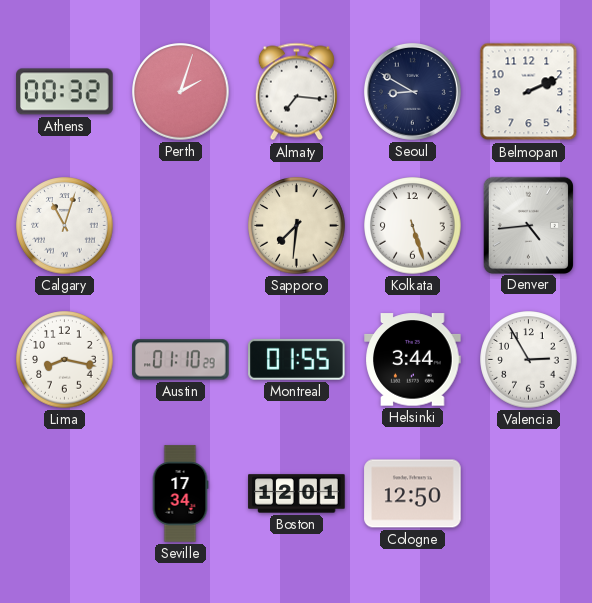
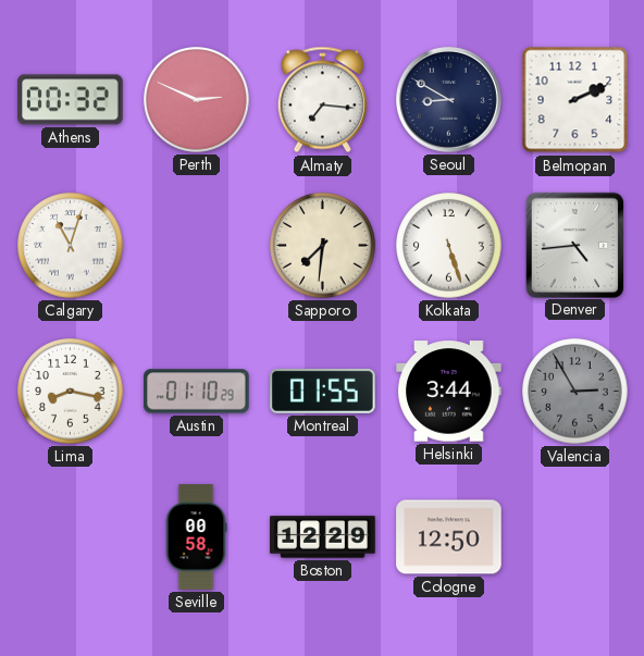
Perth: 2:03 -> 2:49 (197, 100)
Valencia dial: white -> grey (575, 392)
Seville: 17:34 -> 00:58 (196, 537)
Boston: 12:01 -> 12:29 (323, 537)
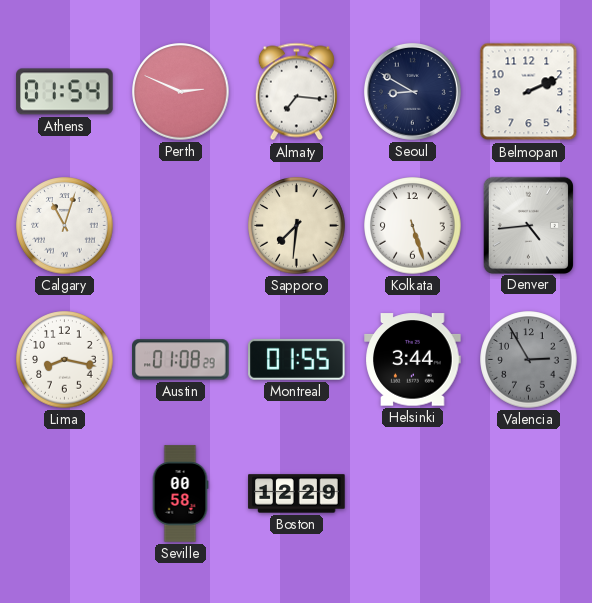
Athens: 00:32 -> 01:54 (65, 92)
Austin: 01:10 -> 01:08 (181, 360)
Cologne: 12:50 -> none (449, 537)
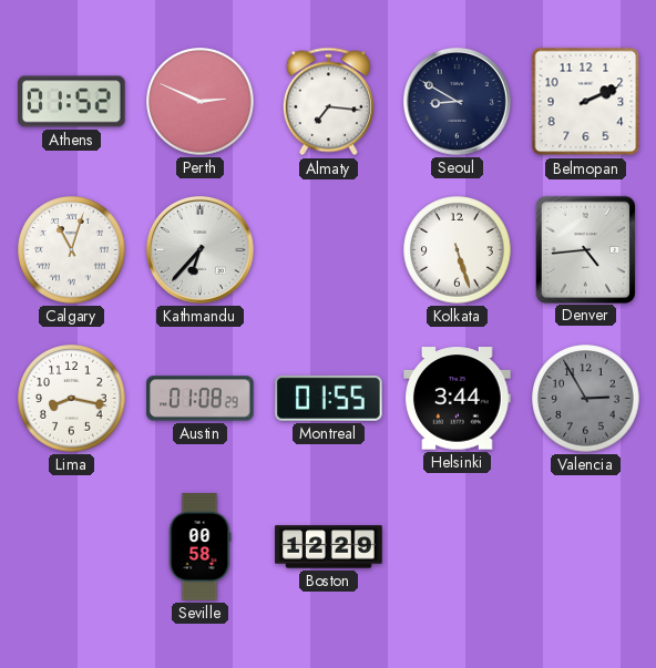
Athens: 01:54 -> 01:52 (72, 102)
Kathmandu: none -> 6:37 (199, 249)
Sapporo: 7:31 -> none (297, 226)
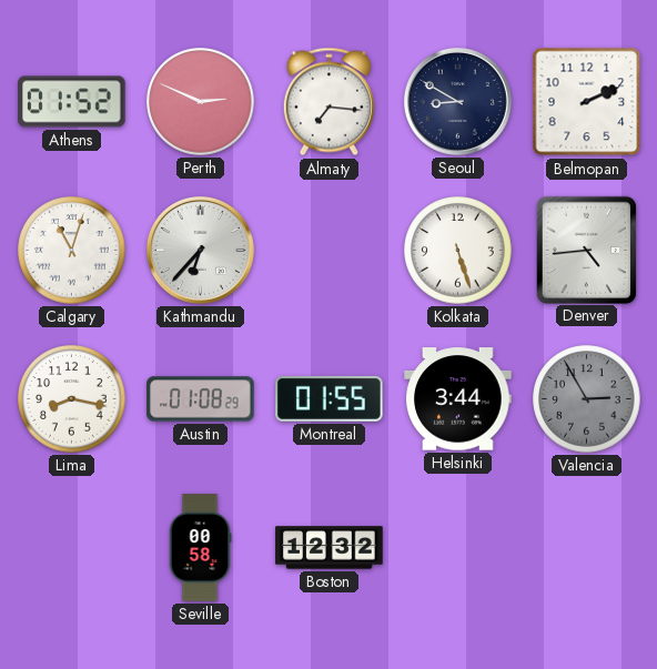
Boston: 12:29 -> 12:32 (330, 548)
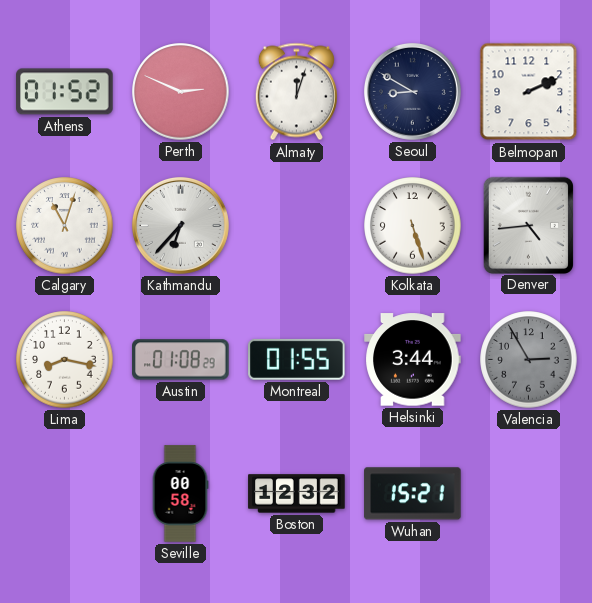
Almaty: 7:16 -> 12:03 (296, 92)
Wuhan: none -> 15:21 (413, 494)
